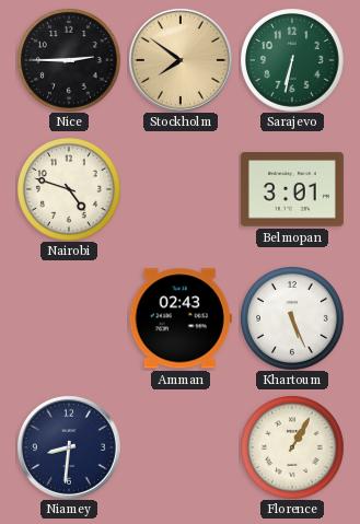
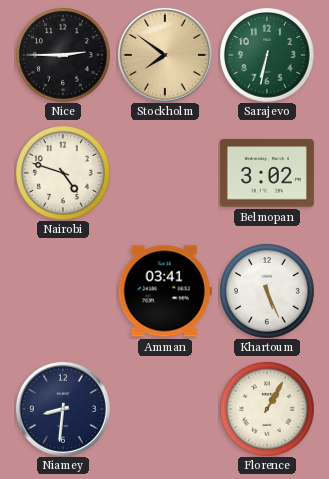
Belmopan: 3:01 -> 3:02 (267, 173)
Amman: 02:43 -> 03:41 (165, 291)
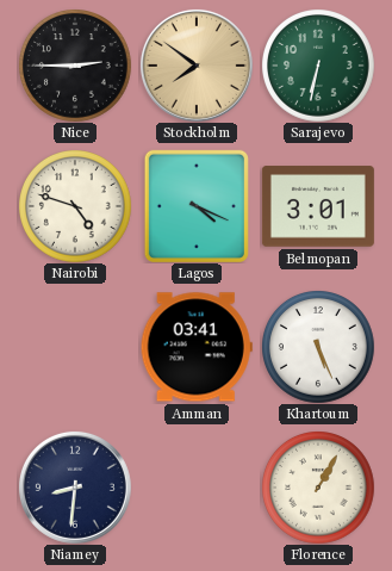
Lagos: none -> 4:19 (197, 206)
Belmopan: 3:02 -> 3:01 (318, 206)
